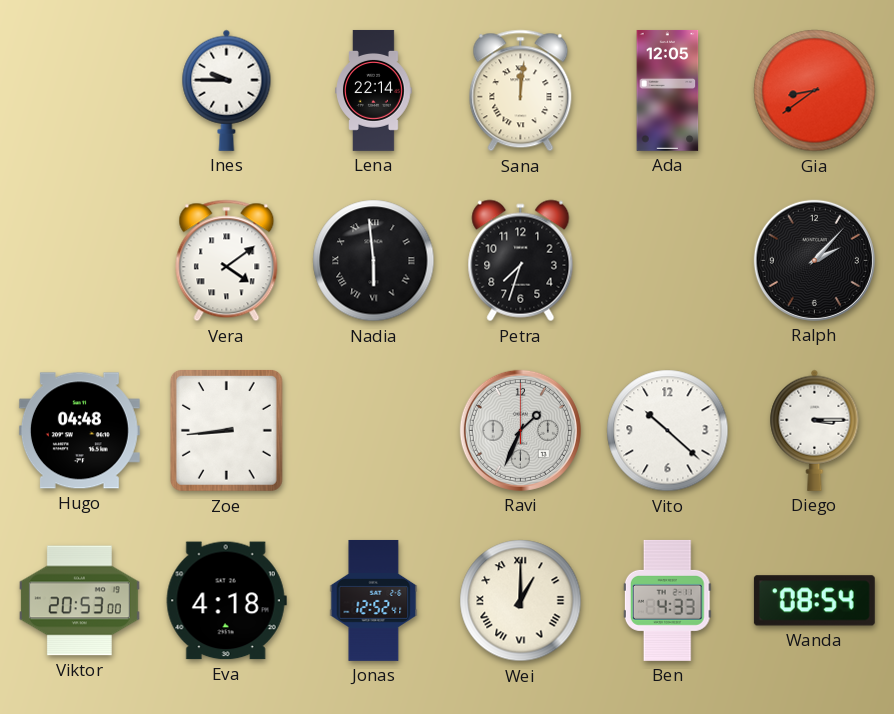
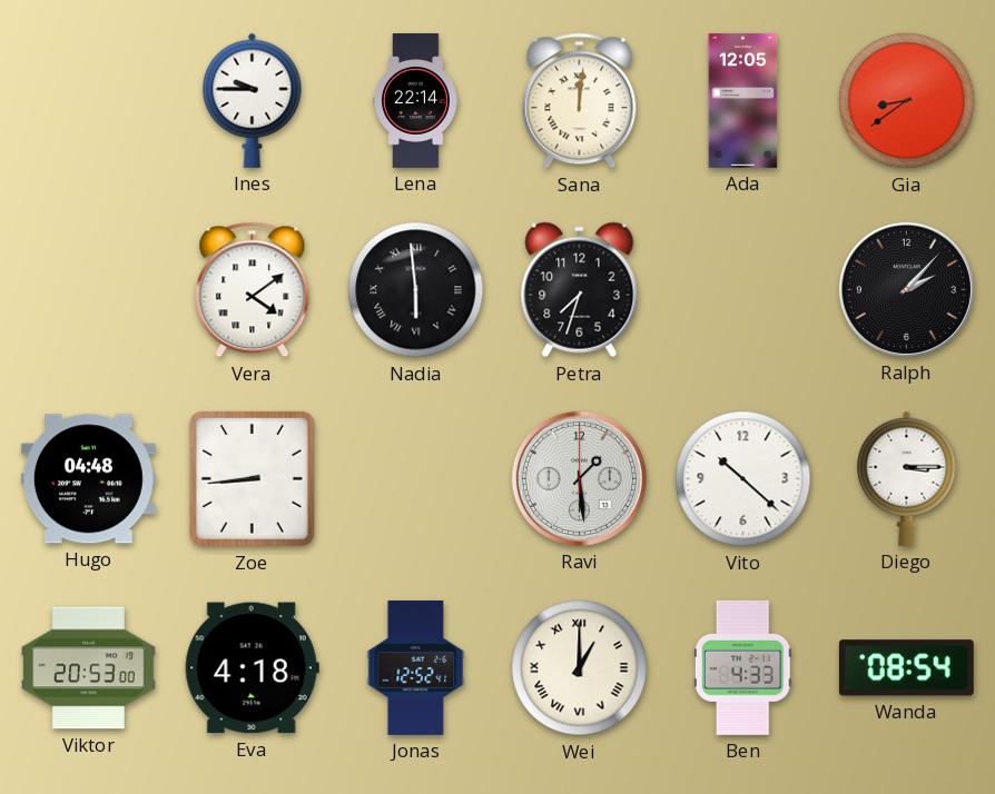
Ravi: 1:34 -> 1:29 (579, 478)
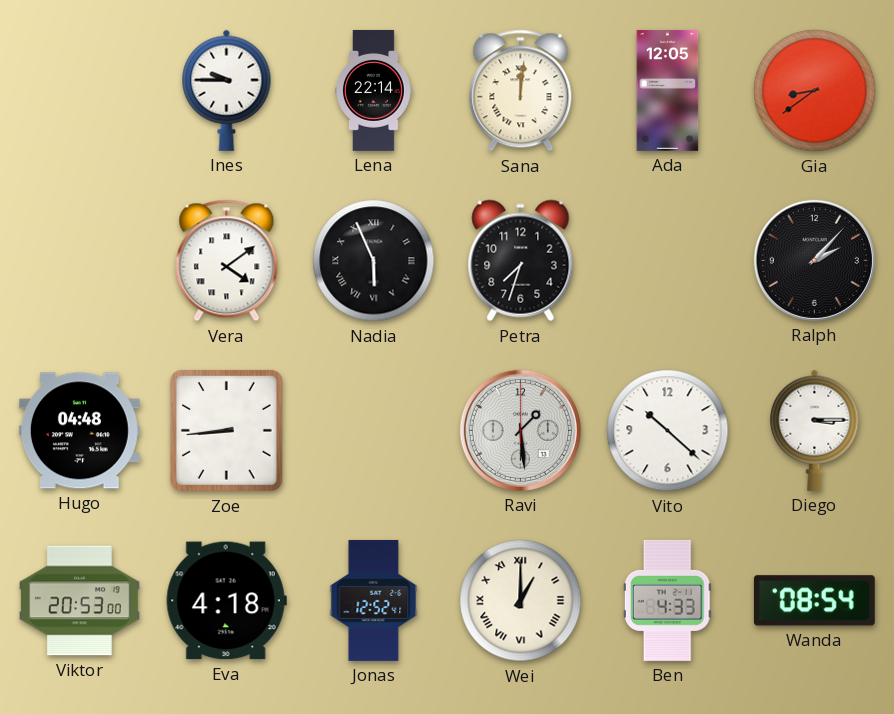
Nadia: 5:59 -> 5:56 (374, 261)
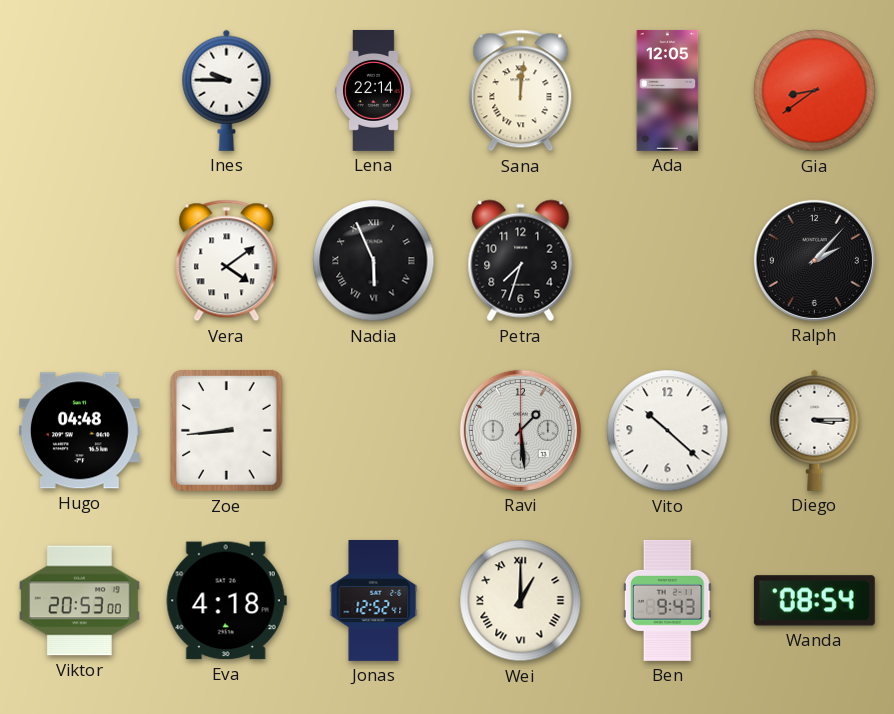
Ben: 4:33 -> 9:43 (667, 600)
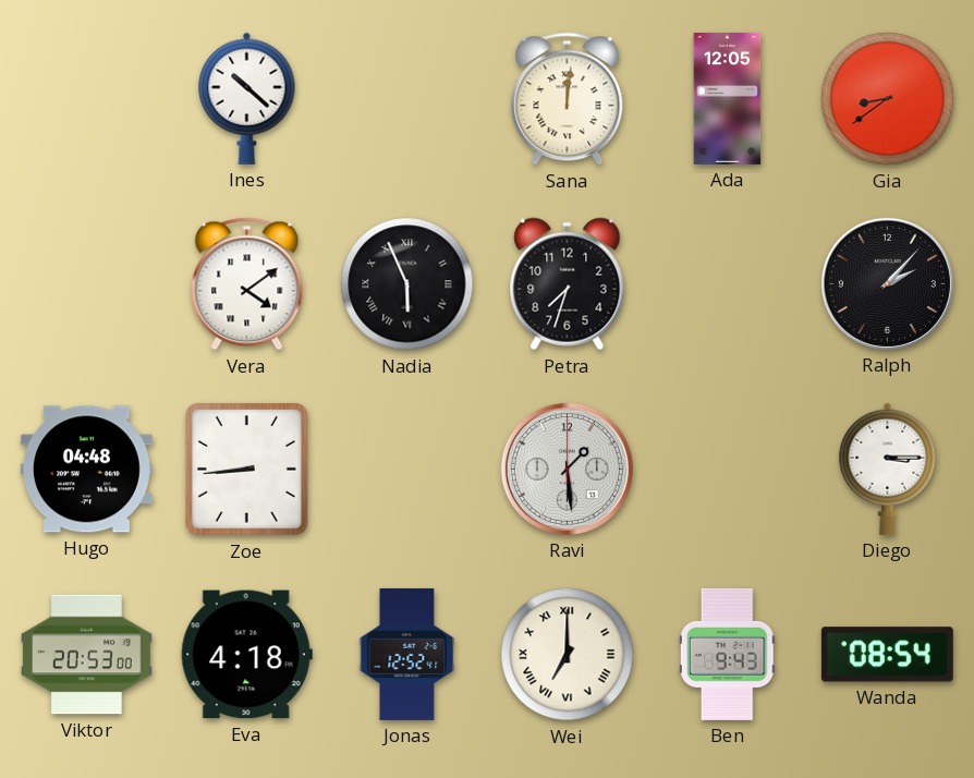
Ines: 9:45 -> 10:22 (247, 98)
Lena: 22:14 -> none (374, 91)
Vito: 10:22 -> none (668, 431)
Wei: 1:00 -> 7:00 (568, 655)
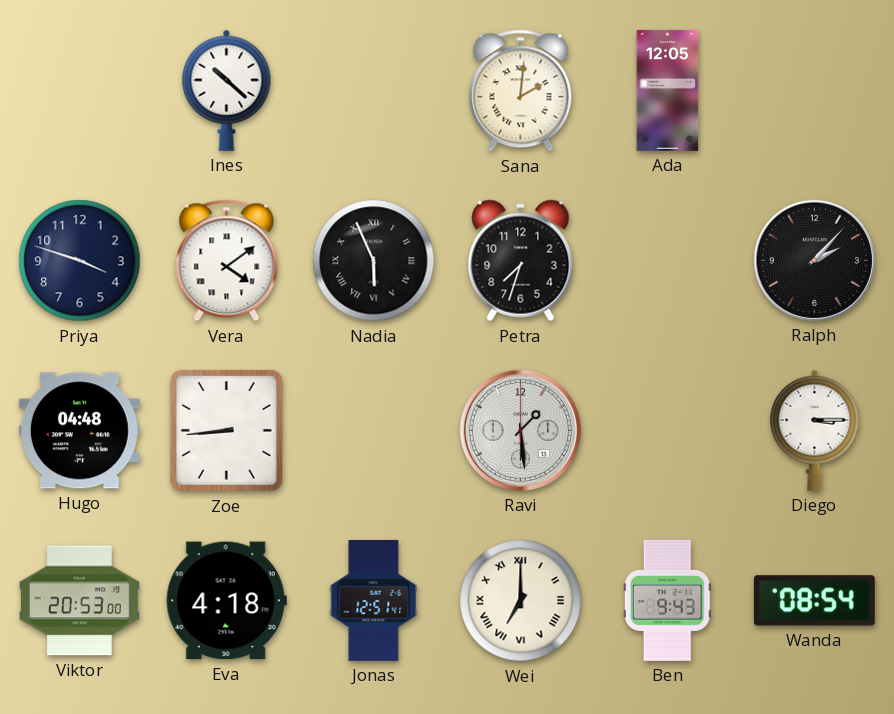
Sana: 12:01 -> 2:01 (521, 91)
Gia: 8:39 -> none (888, 99)
Priya: none -> 3:48 (80, 261)
Jonas: 12:52 -> 12:51 (374, 600)
